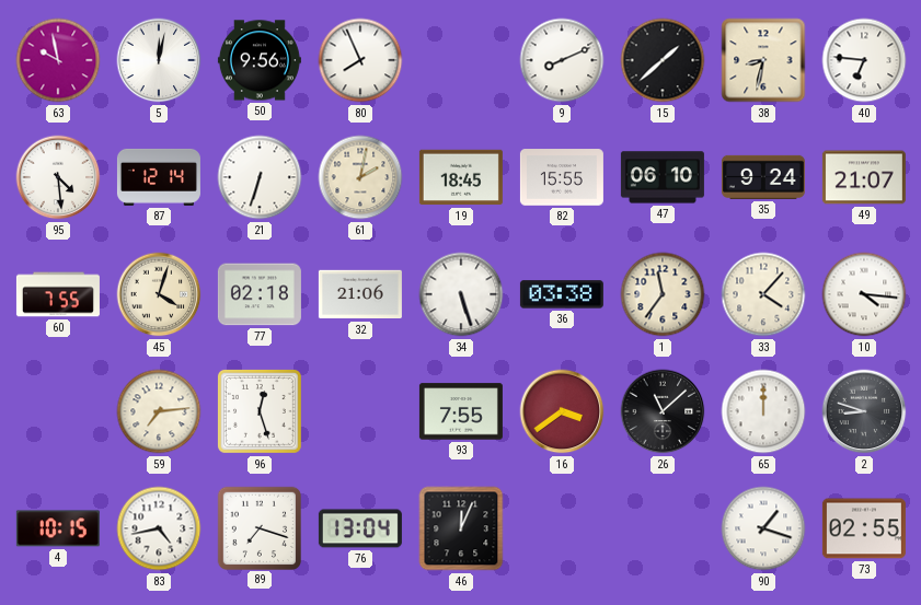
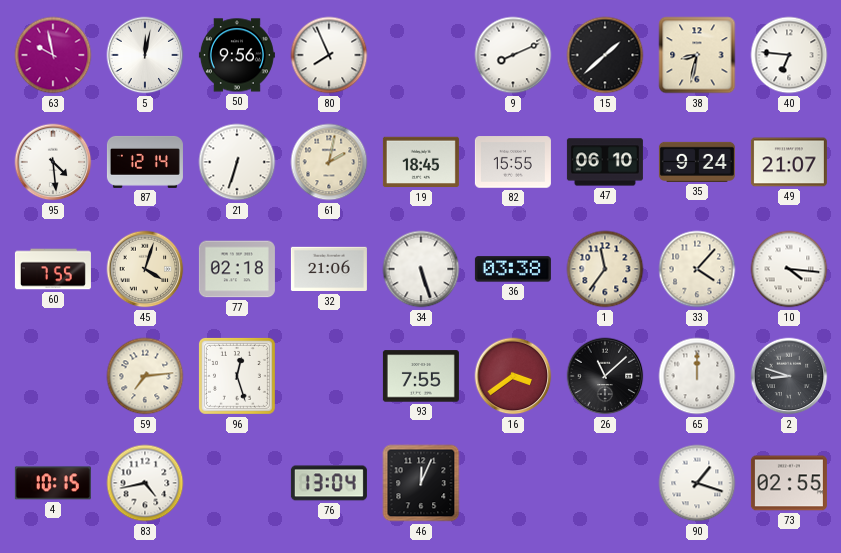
89: 7:18 -> none (258, 527)
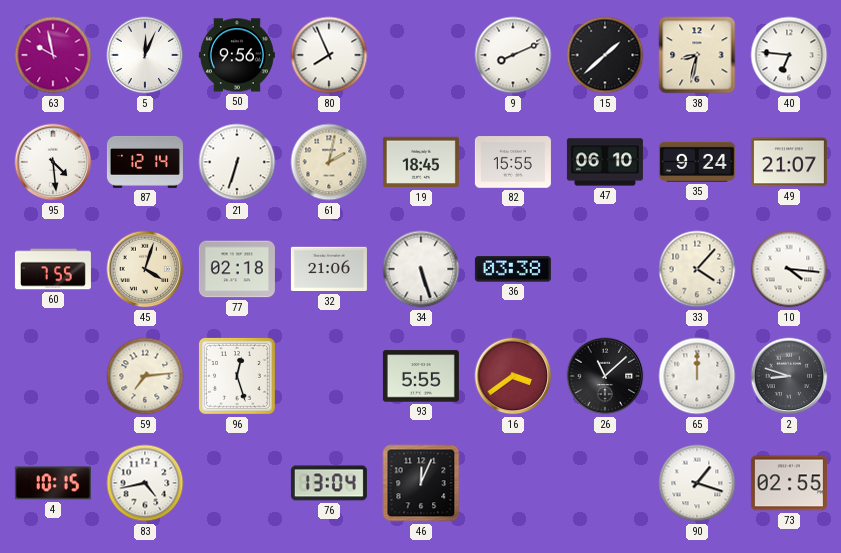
5: 12:02 -> 12:04 (145, 55)
1: 11:36 -> none (605, 269)
93: 7:55 -> 5:55 (421, 376)
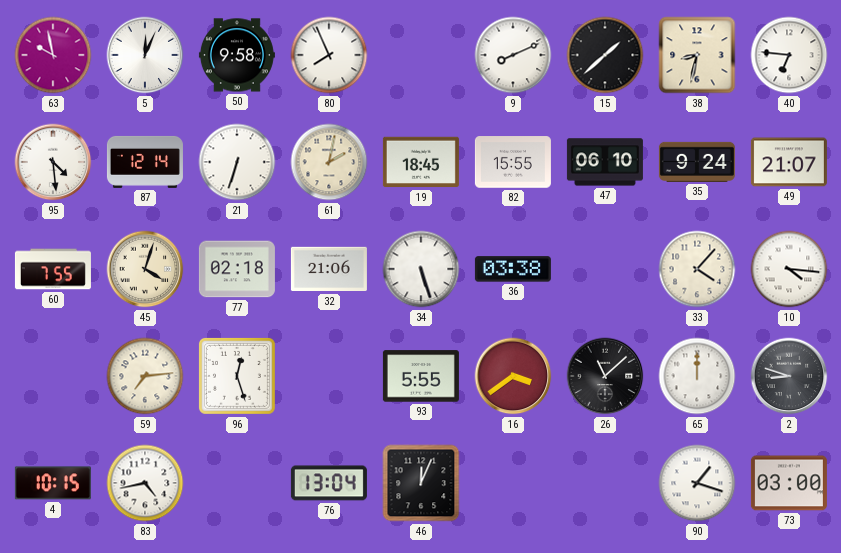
50: 9:56 -> 9:58 (237, 55)
73: 02:55 -> 03:00 (789, 483)
